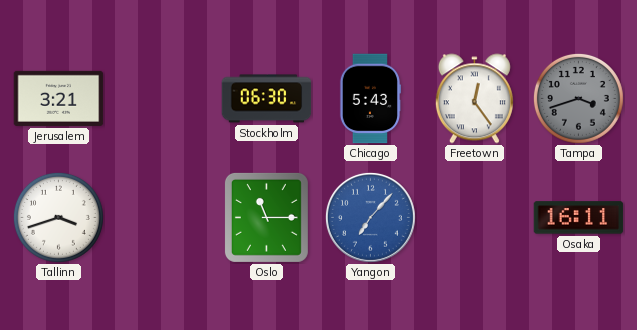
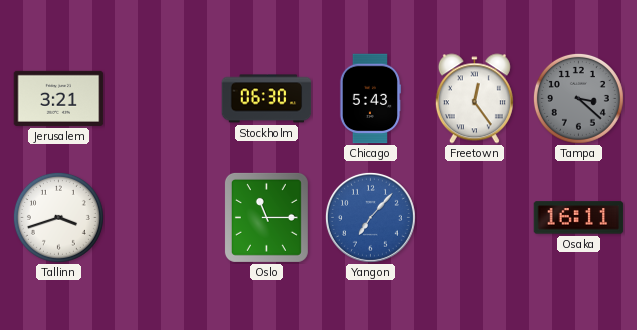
Tampa: 3:42 -> 3:22 (578, 98)
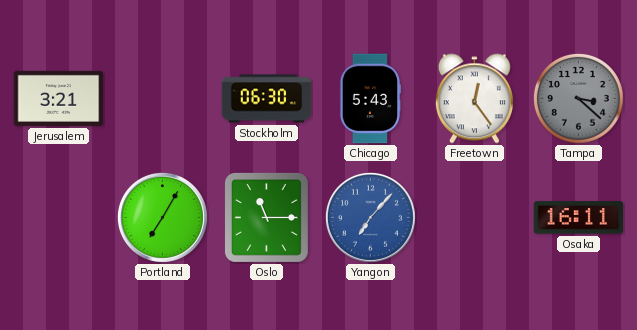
Tallinn: 3:42 -> none (58, 217)
Portland: none -> 7:05 (162, 217)
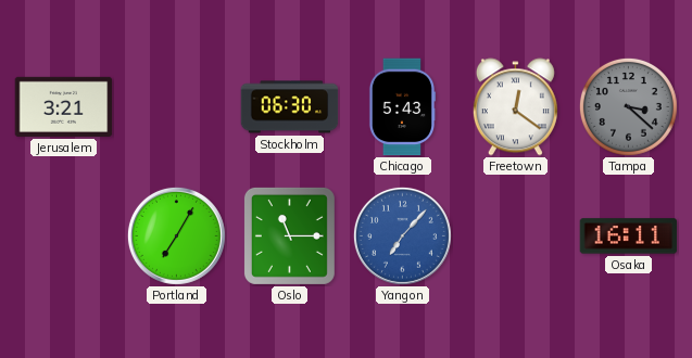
Freetown: 12:24 -> 12:21 (515, 107)
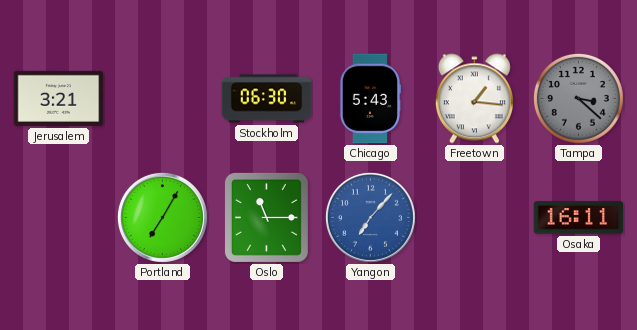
Freetown: 12:21 -> 1:16 (474, 99)
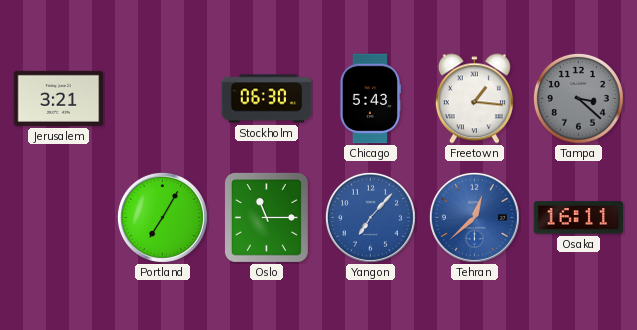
Tehran: none -> 12:38 (474, 217)
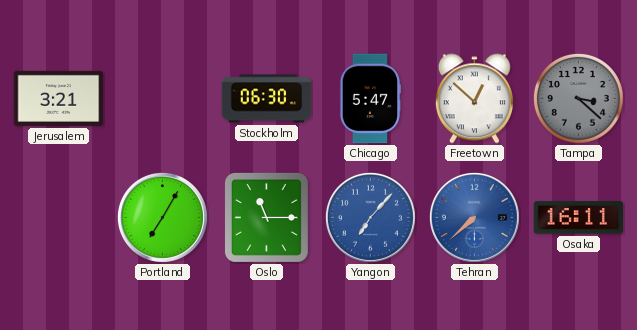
Chicago: 5:43 -> 5:47 (369, 99)
Freetown: 1:16 -> 12:52 (474, 99)
Tehran: 12:38 -> 7:38 (474, 217)
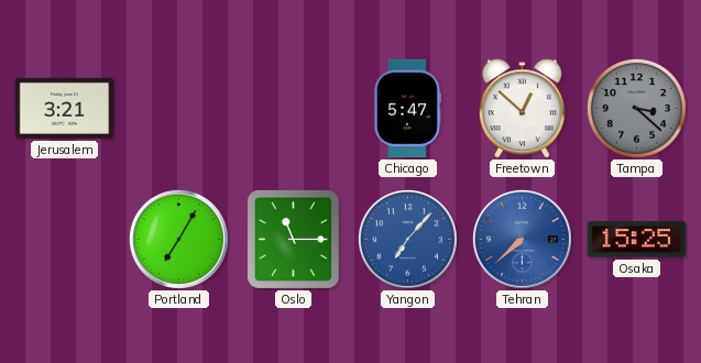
Stockholm: 06:30 -> none (267, 99)
Osaka: 16:11 -> 15:25 (637, 240)
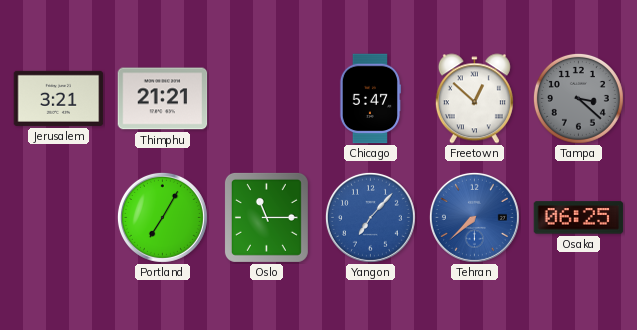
Thimphu: none -> 21:21 (163, 99)
Osaka: 15:25 -> 06:25 (579, 218)
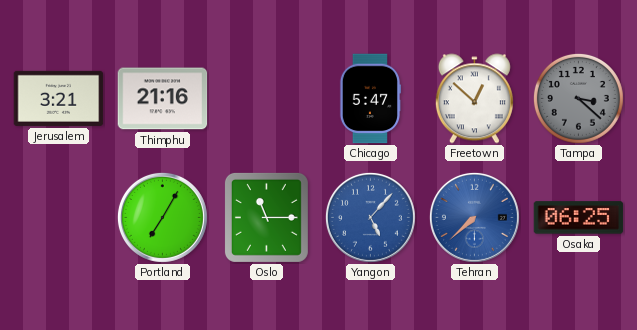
Thimphu: 21:21 -> 21:16 (163, 99)
Yangon: 7:07 -> 5:07 (370, 217)
